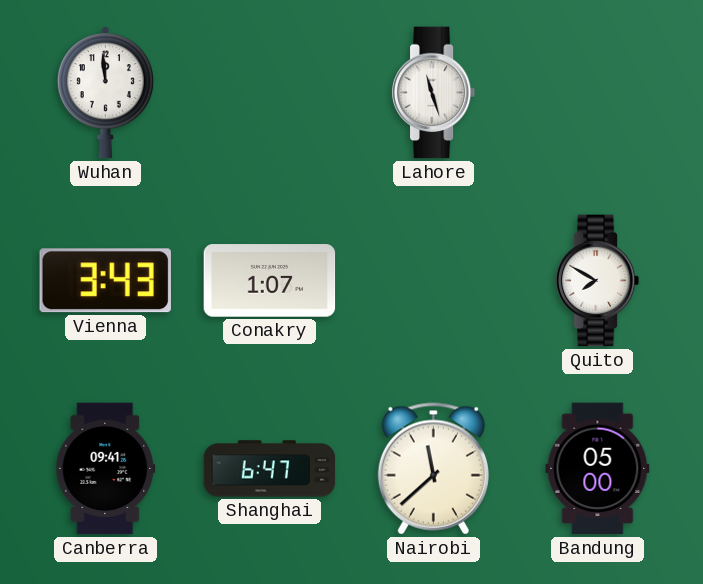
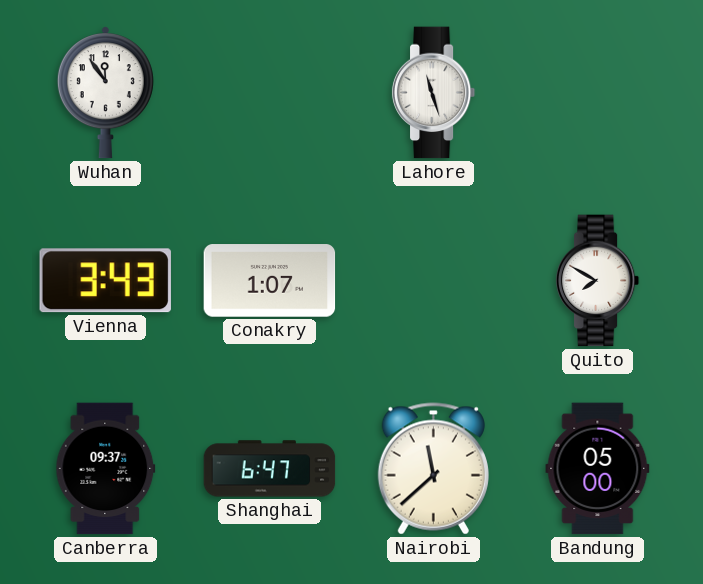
Wuhan: 11:59 -> 11:54 (105, 93)
Canberra: 09:41 -> 09:37 (106, 469)
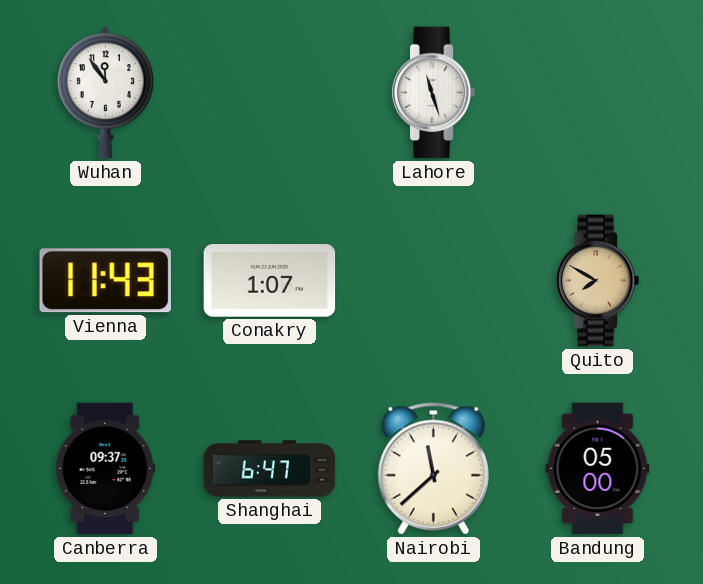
Vienna: 3:43 -> 11:43 (105, 281)
Quito dial: white -> champagne (598, 281)
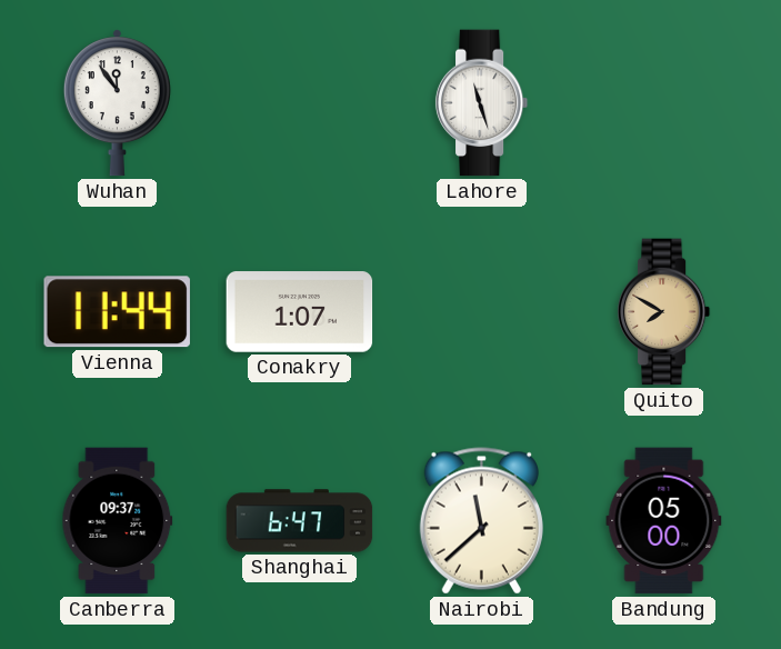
Vienna: 11:43 -> 11:44 (117, 312)
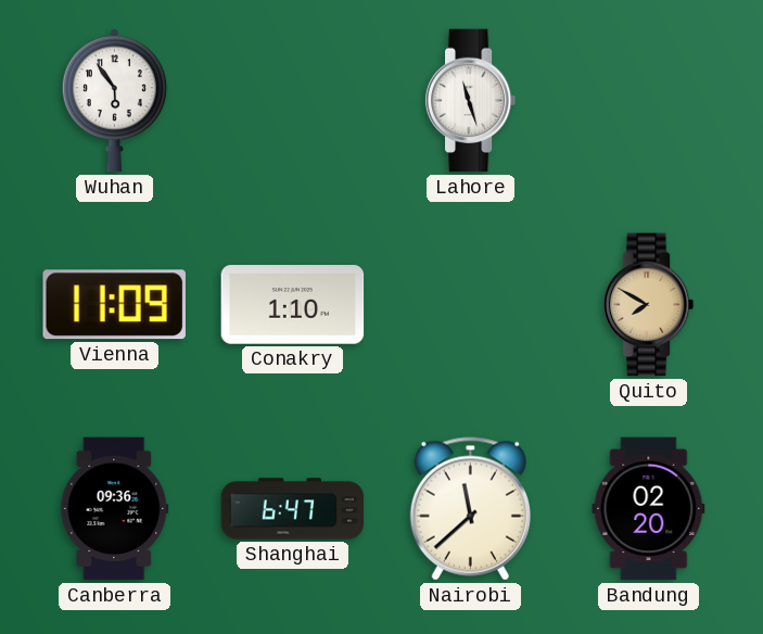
Wuhan: 11:54 -> 5:54 (114, 101)
Vienna: 11:44 -> 11:09 (114, 305)
Conakry: 1:07 -> 1:10 (293, 305)
Canberra: 09:37 -> 09:36 (115, 509)
Bandung: 05:00 -> 02:20 (649, 509)
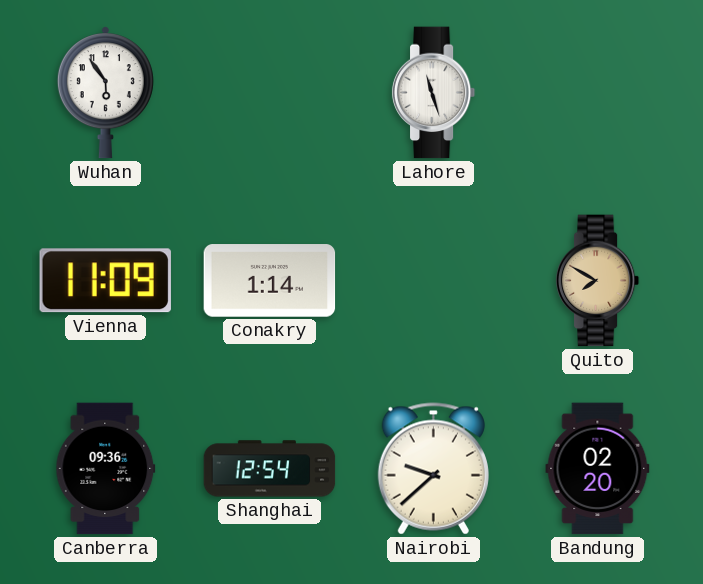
Conakry: 1:10 -> 1:14 (270, 281)
Shanghai: 6:47 -> 12:54 (270, 469)
Nairobi: 11:38 -> 9:38 (433, 469)
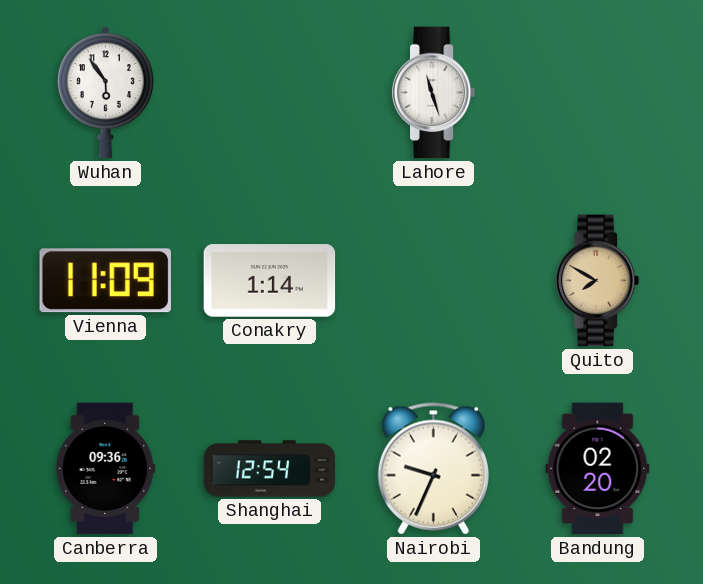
Nairobi: 9:38 -> 9:34 (433, 469)
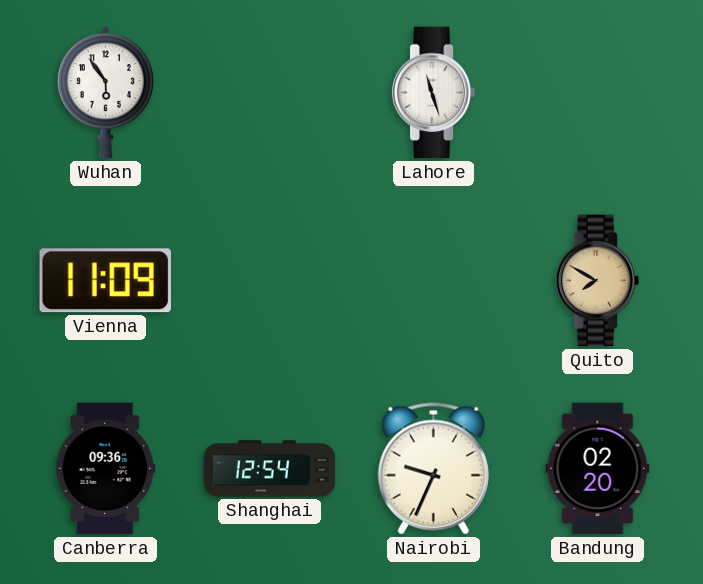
Conakry: 1:14 -> none (270, 281)
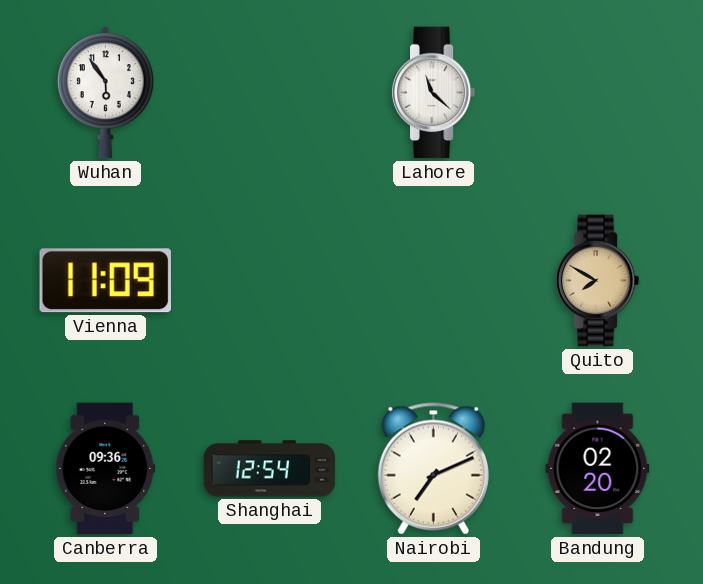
Lahore: 11:27 -> 11:22 (434, 93)
Nairobi: 9:34 -> 7:11 (433, 469)
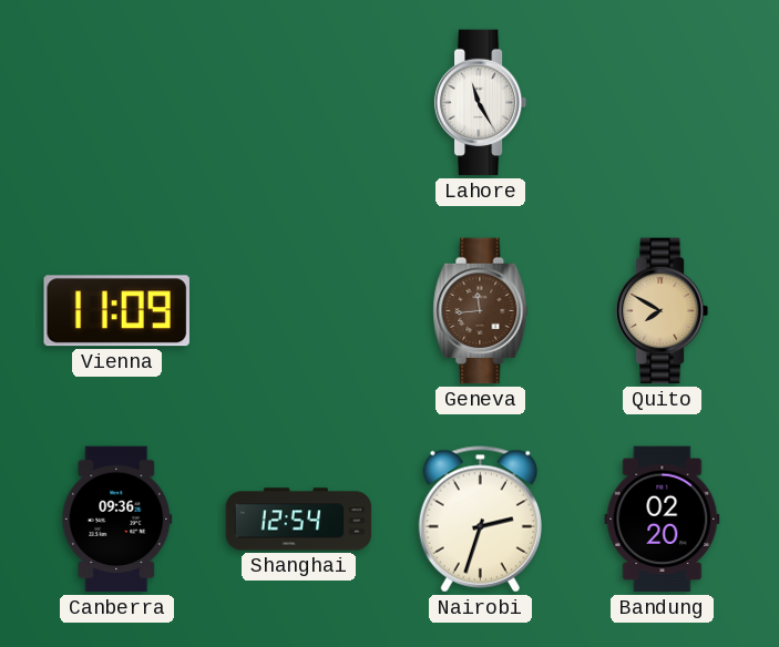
Wuhan: 5:54 -> none (105, 93)
Lahore: 11:22 -> 11:25 (481, 103)
Geneva: none -> 11:44 (481, 311)
Nairobi: 7:11 -> 2:33 (480, 520)
